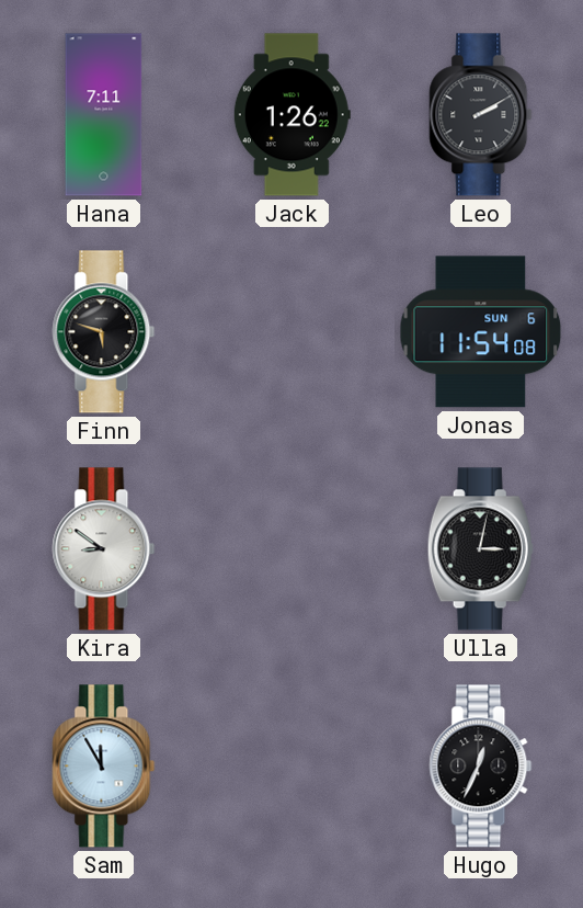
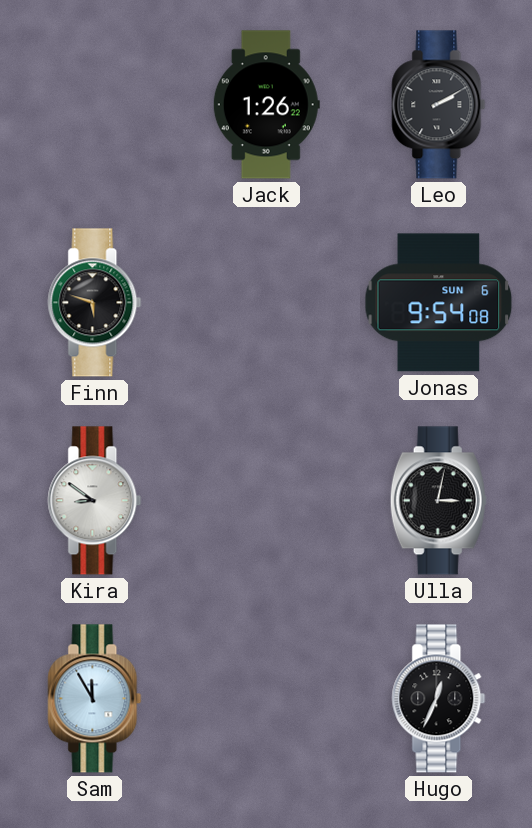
Hana: 7:11 -> none (104, 115)
Jonas: 11:54 -> 9:54 (439, 303)
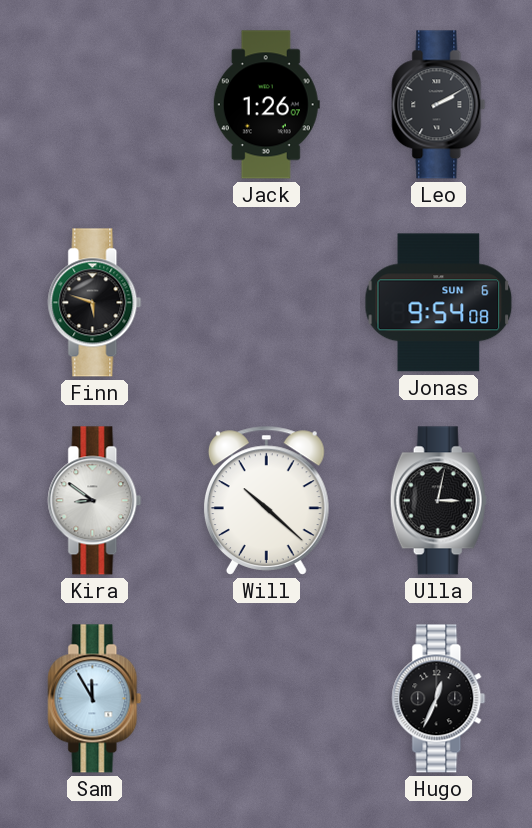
Jack: 1:26:22 -> 1:26:07 (266, 105)
Will: none -> 10:22 (266, 500)
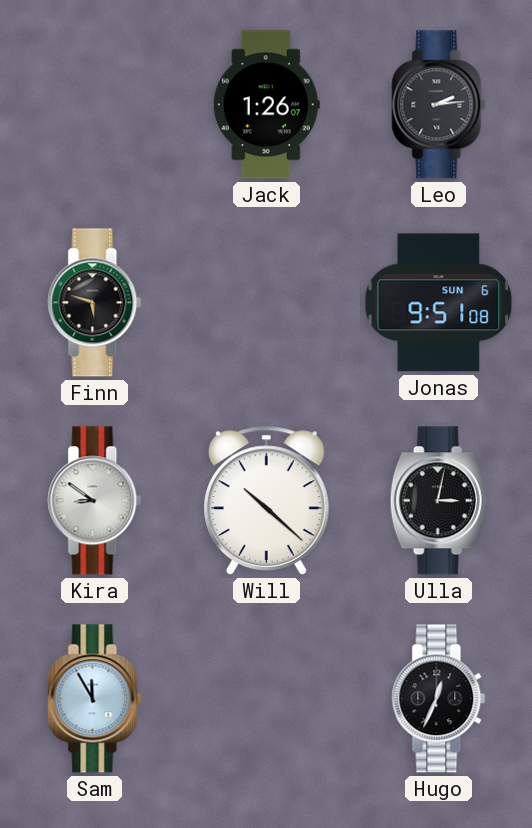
Leo: 2:10 -> 2:14 (439, 105)
Jonas: 9:54 -> 9:51 (439, 303)
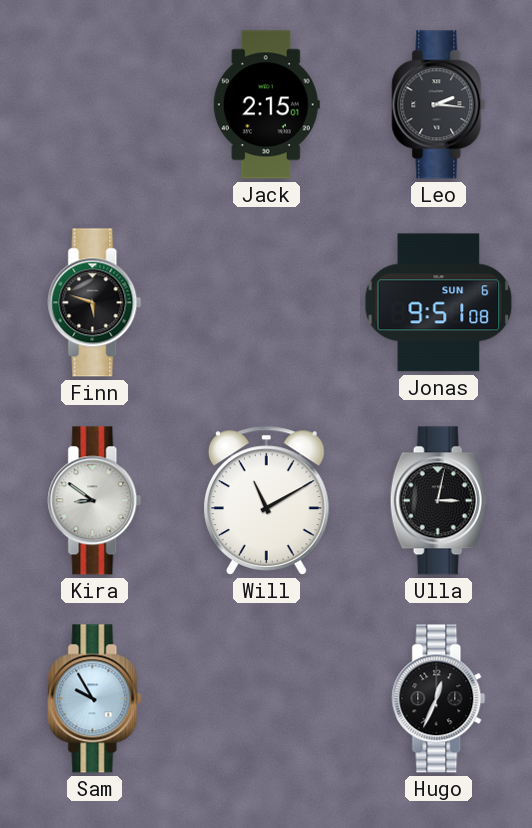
Jack: 1:26 -> 2:15 (266, 105)
Leo: 2:14 -> 2:16 (439, 105)
Will: 10:22 -> 11:10 (266, 500)
Sam: 11:55 -> 9:55 (95, 699)
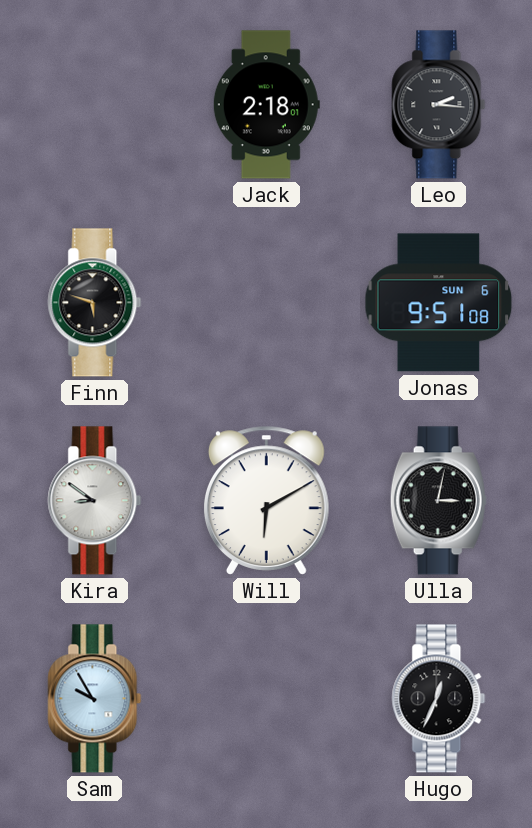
Jack: 2:15 -> 2:18 (266, 105)
Will: 11:10 -> 6:10 (266, 500)
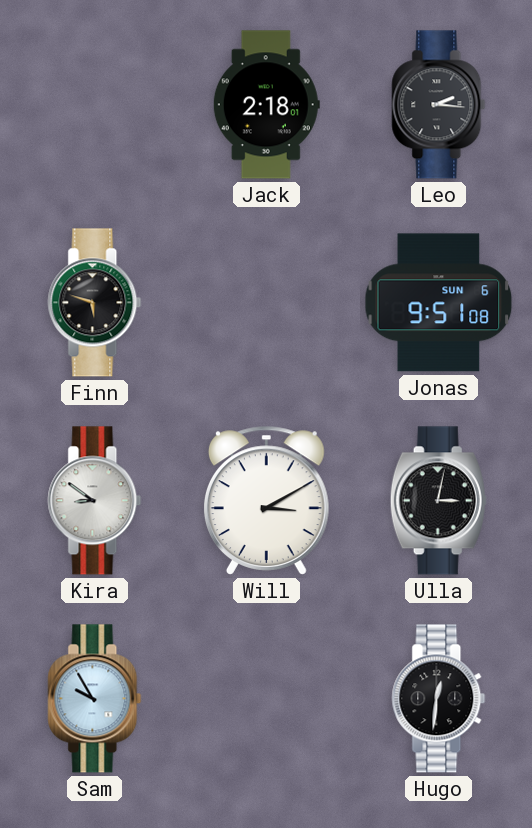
Will: 6:10 -> 3:10 (266, 500)
Hugo: 12:34 -> 12:31 (439, 699)
